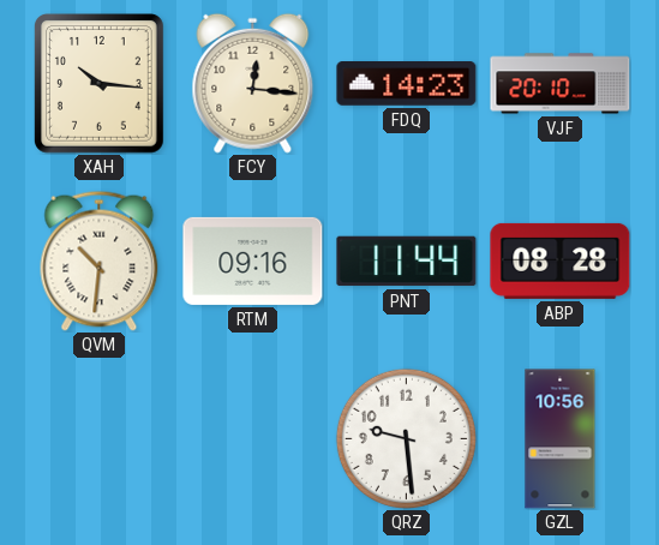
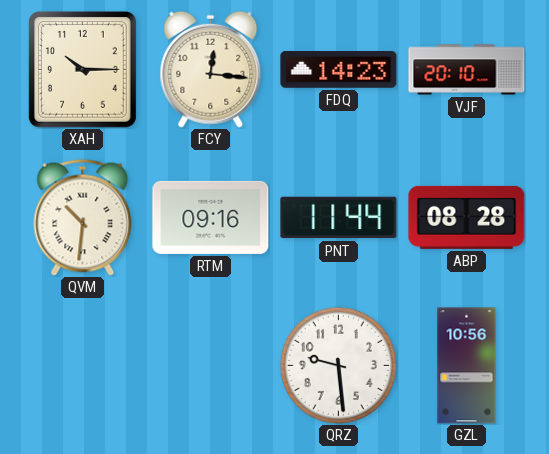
XAH: 10:16 -> 10:15 (83, 70)
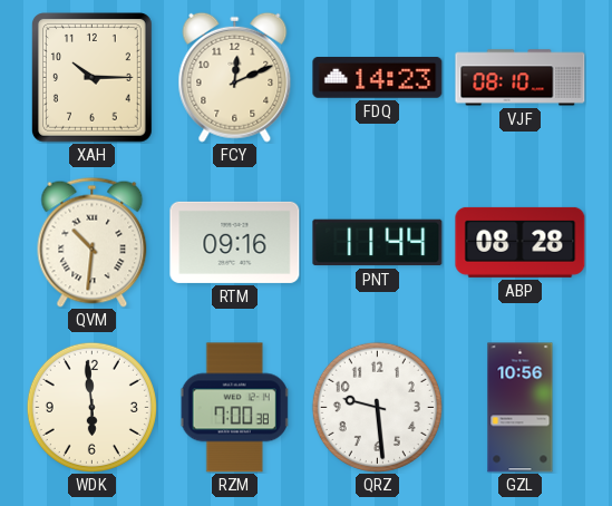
FCY: 12:16 -> 12:11 (235, 77)
VJF: 20:10 -> 08:10 (521, 78)
WDK: none -> 5:59 (91, 407)
RZM: none -> 7:00 (235, 408)
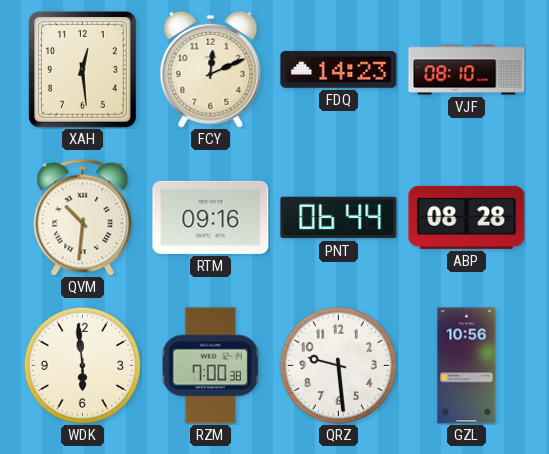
XAH: 10:15 -> 12:29 (83, 70)
PNT: 11:44 -> 06:44 (339, 218)
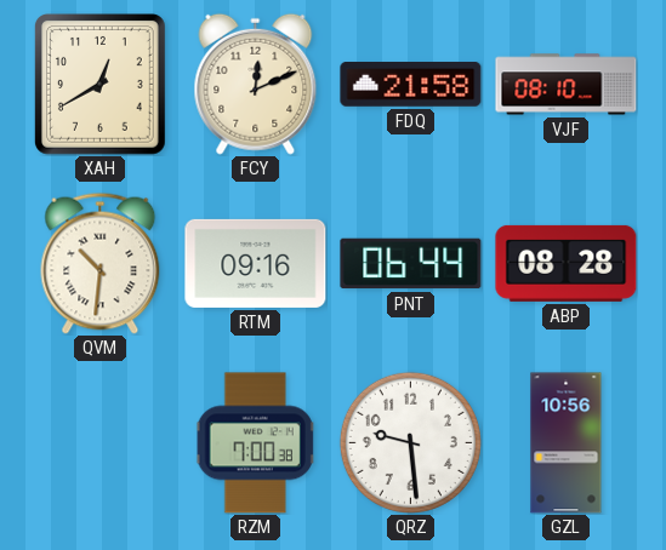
XAH: 12:29 -> 12:40 (101, 85)
FDQ: 14:23 -> 21:58 (411, 85)
WDK: 5:59 -> none (82, 365)
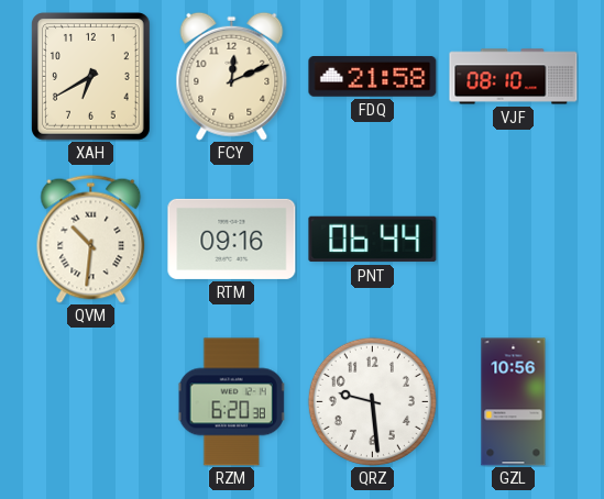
XAH: 12:40 -> 6:40 (91, 77)
ABP: 08:28 -> none (567, 263)
RZM: 7:00 -> 6:20 (232, 402)
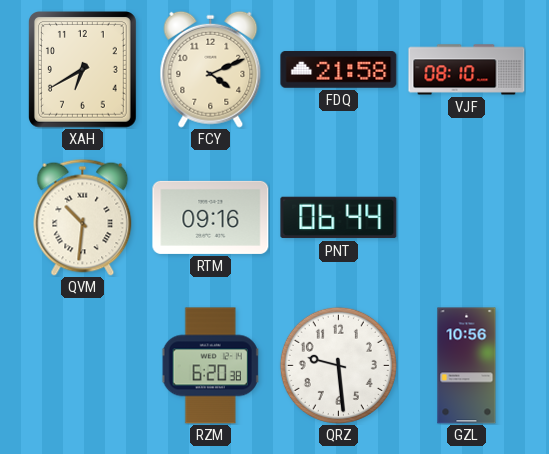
FCY: 12:11 -> 4:11 (211, 69)
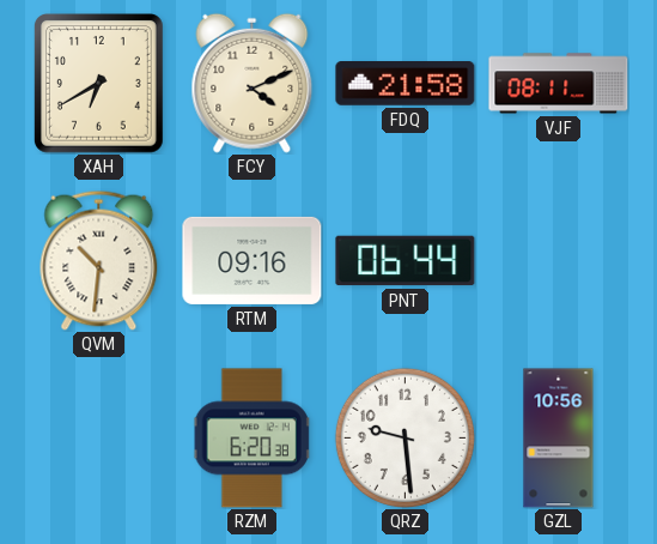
VJF: 08:10 -> 08:11 (559, 84)
